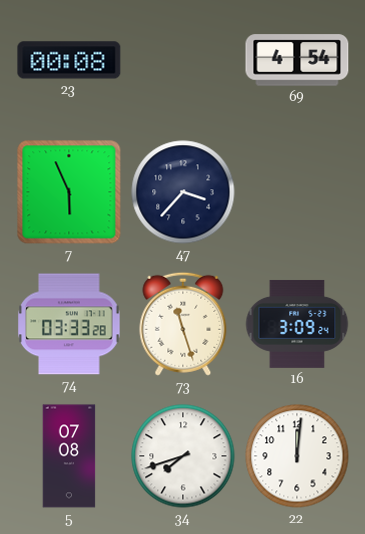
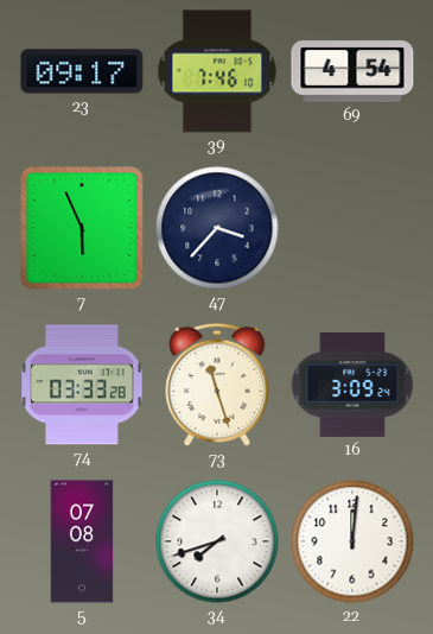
23: 00:08 -> 09:17 (82, 71)
39: none -> 7:46 (217, 71)
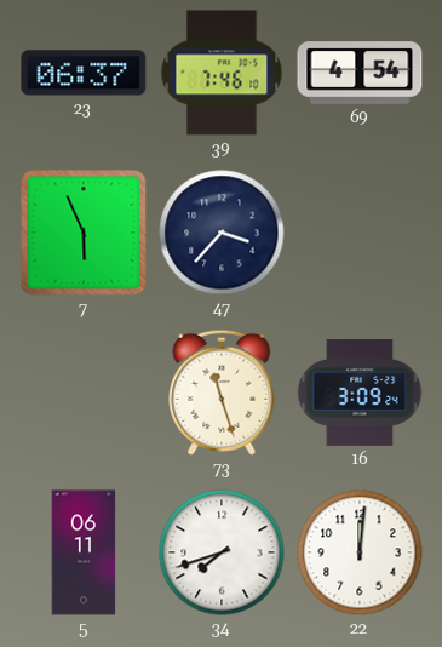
23: 09:17 -> 06:37 (84, 73)
74: 03:33 -> none (82, 385)
5: 07:08 -> 06:11 (84, 552)
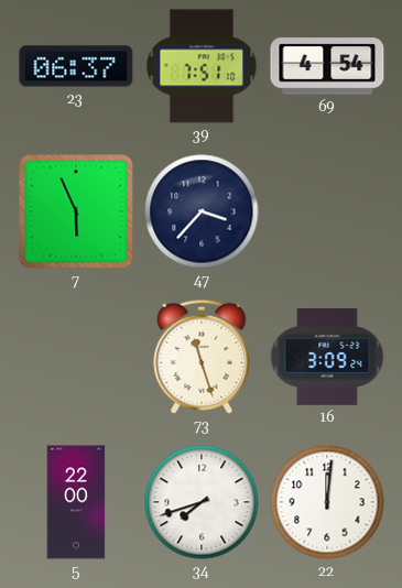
39: 7:46 -> 7:51 (202, 66)
5: 06:11 -> 22:00 (76, 502)
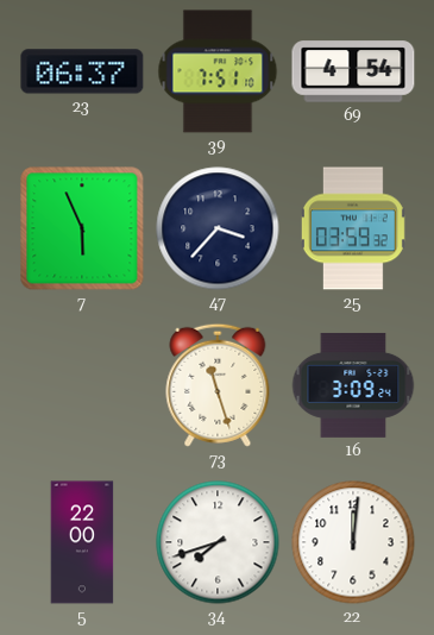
25: none -> 03:59 (353, 228)
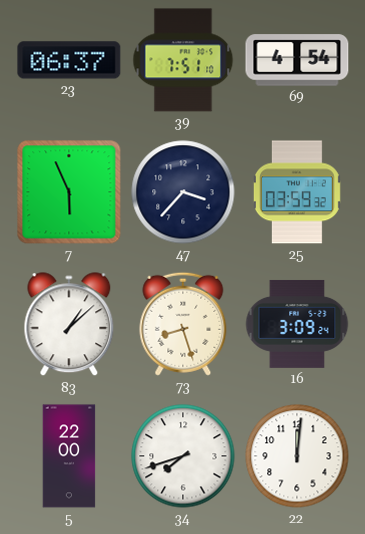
83: none -> 1:08 (69, 325)
73: 11:27 -> 8:27 (183, 324)
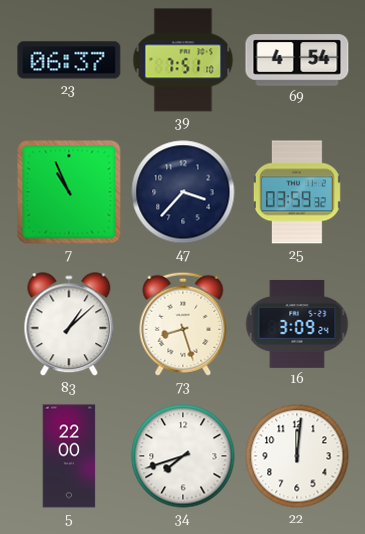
7: 5:56 -> 10:56 (69, 192)
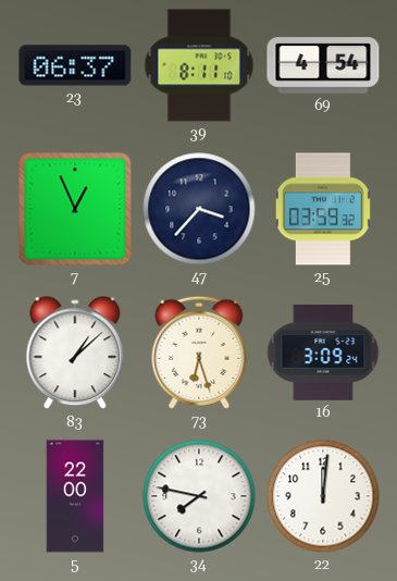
39: 7:51 -> 8:11 (199, 65)
7: 10:56 -> 12:56 (75, 209)
73: 8:27 -> 6:27 (199, 353)
34: 7:42 -> 7:47 (199, 496)
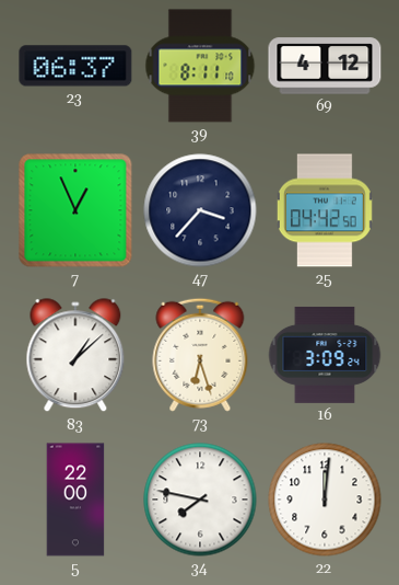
69: 4:54 -> 4:12 (325, 66)
25: 03:59 -> 04:42 (325, 210)
